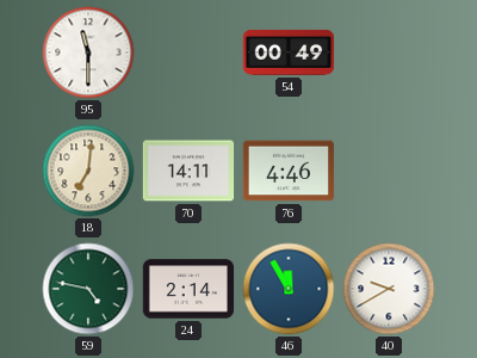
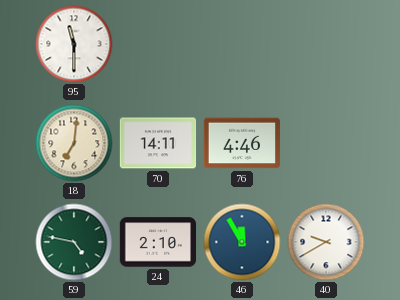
54: 00:49 -> none (289, 53)
24: 2:14 -> 2:10 (158, 242)
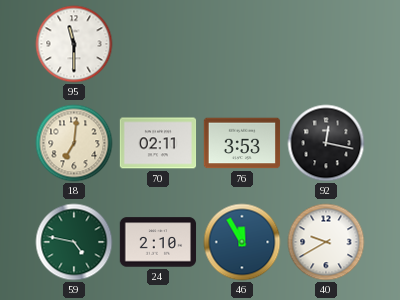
70: 14:11 -> 02:11 (158, 143)
76: 4:46 -> 3:53 (242, 143)
92: none -> 12:17 (326, 143)
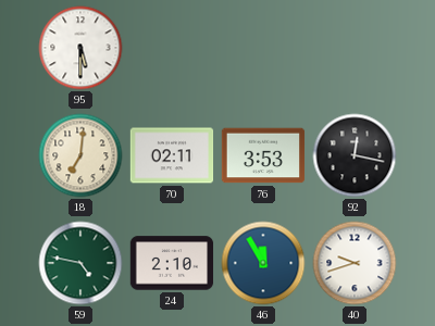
95: 11:30 -> 5:30 (80, 48)
40: 9:40 -> 9:42 (355, 263)
